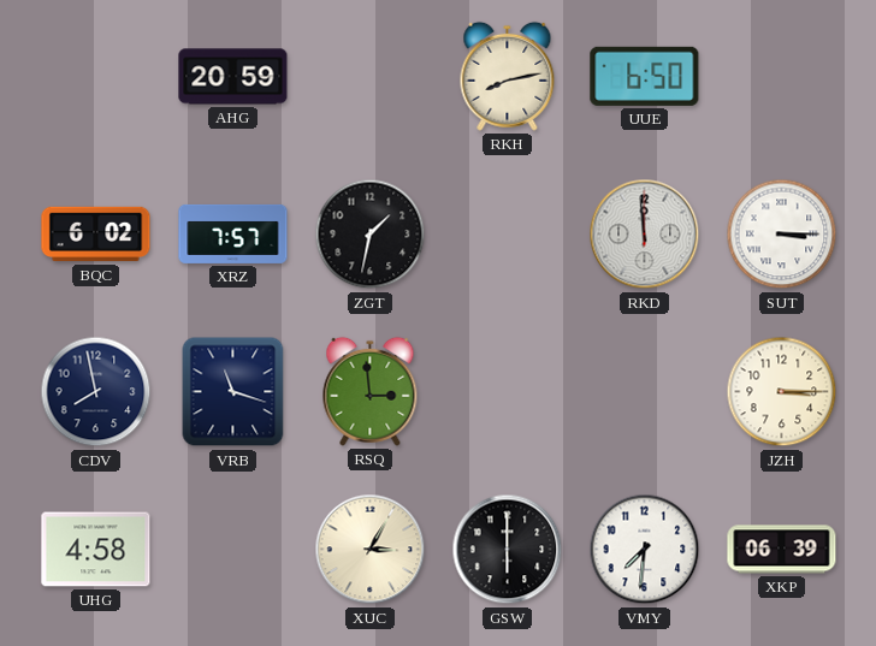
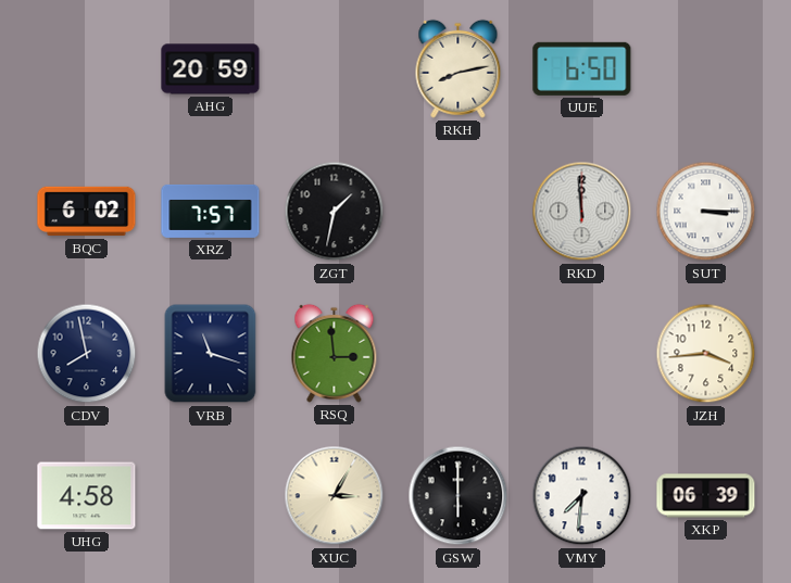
JZH: 3:15 -> 3:44 (706, 354)
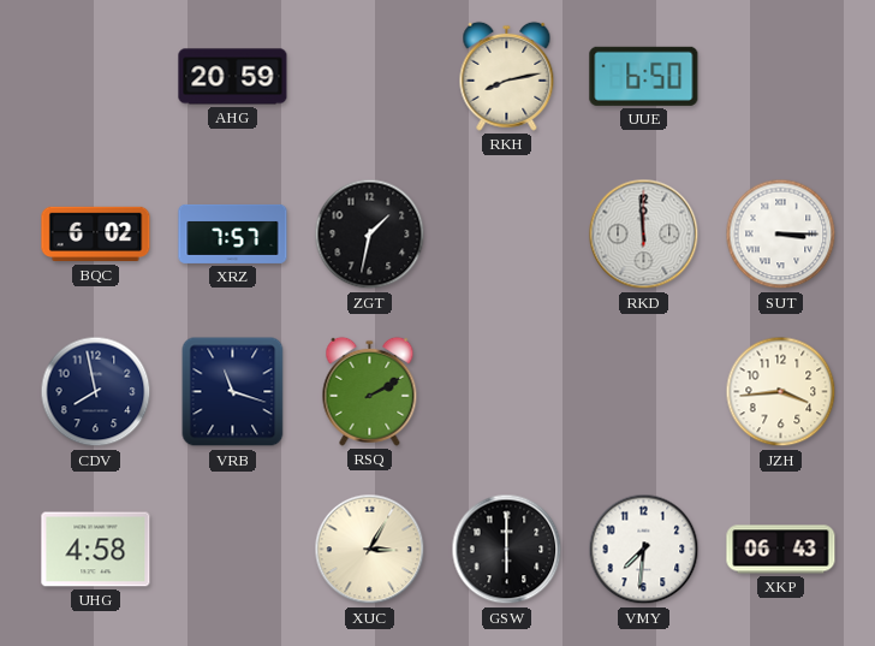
RSQ: 2:59 -> 2:10 (370, 391)
XKP: 06:39 -> 06:43 (781, 550)
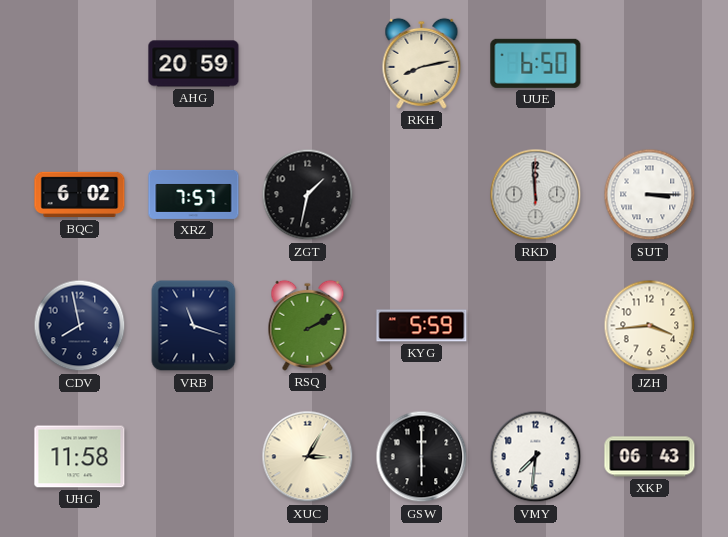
KYG: none -> 5:59 (422, 326)
UHG: 4:58 -> 11:58 (80, 457)
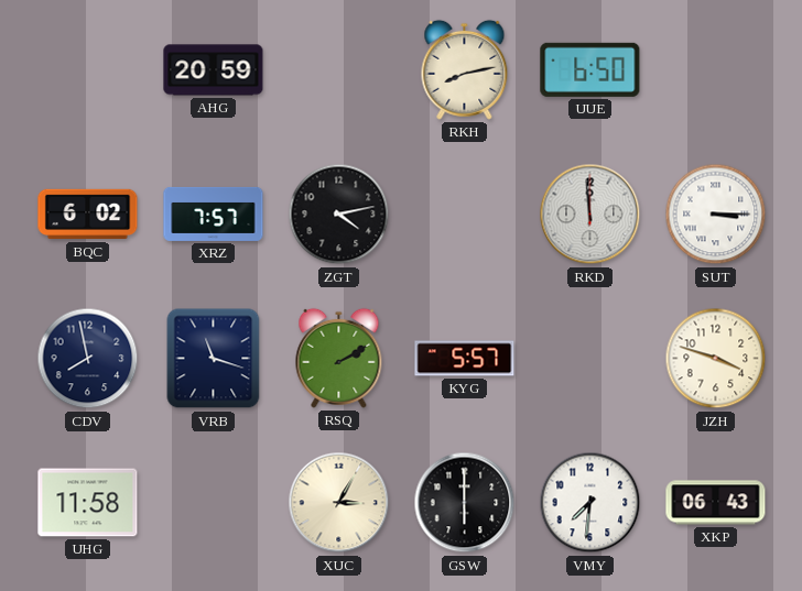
ZGT: 1:32 -> 4:13 (339, 215)
KYG: 5:59 -> 5:57 (465, 359)
JZH: 3:44 -> 3:48 (716, 359)
